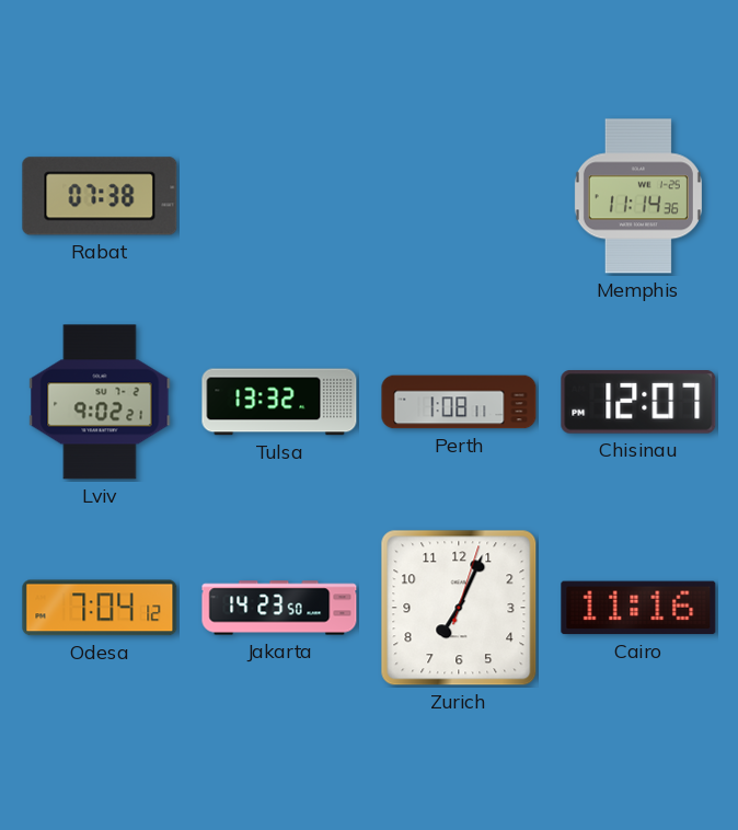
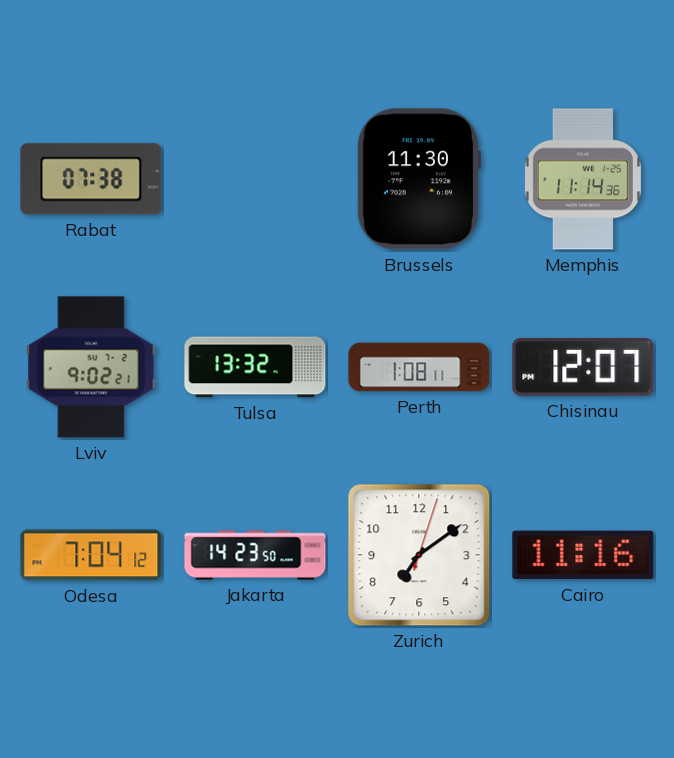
Brussels: none -> 11:30 (419, 179)
Zurich: 7:04 -> 7:09 (419, 555)
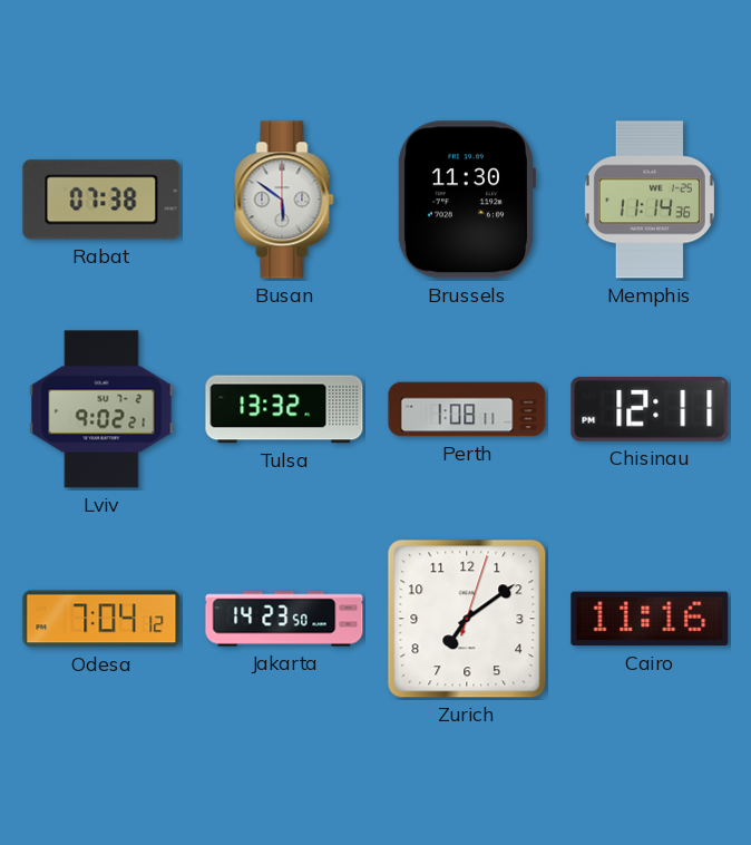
Busan: none -> 5:51 (284, 200)
Chisinau: 12:07 -> 12:11 (650, 410)
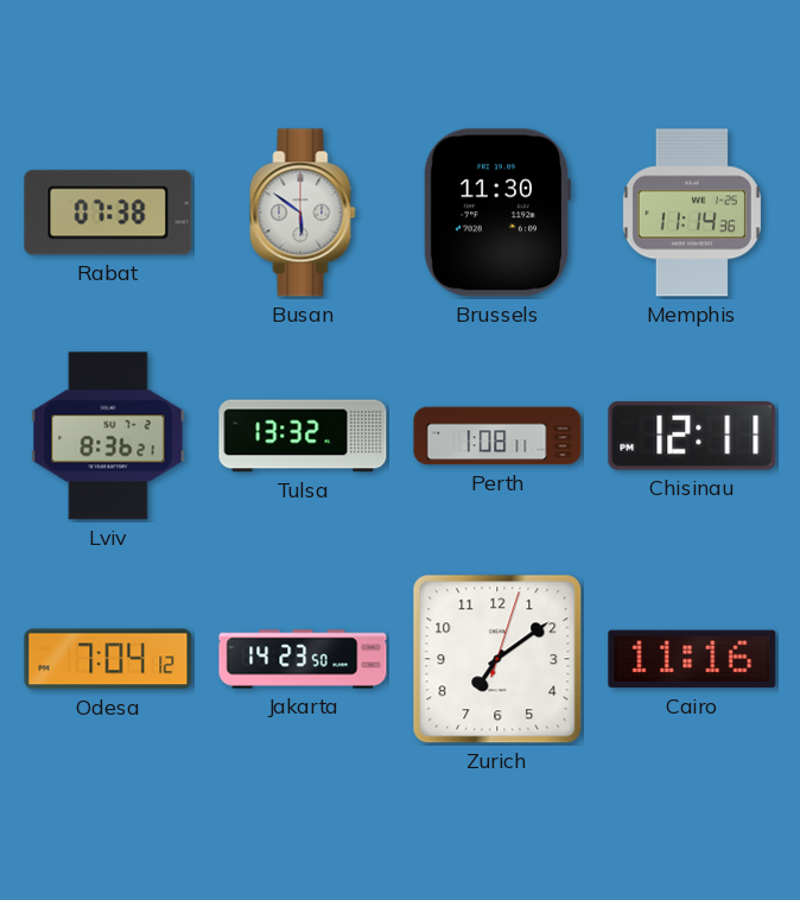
Lviv: 9:02 -> 8:36 (108, 436)
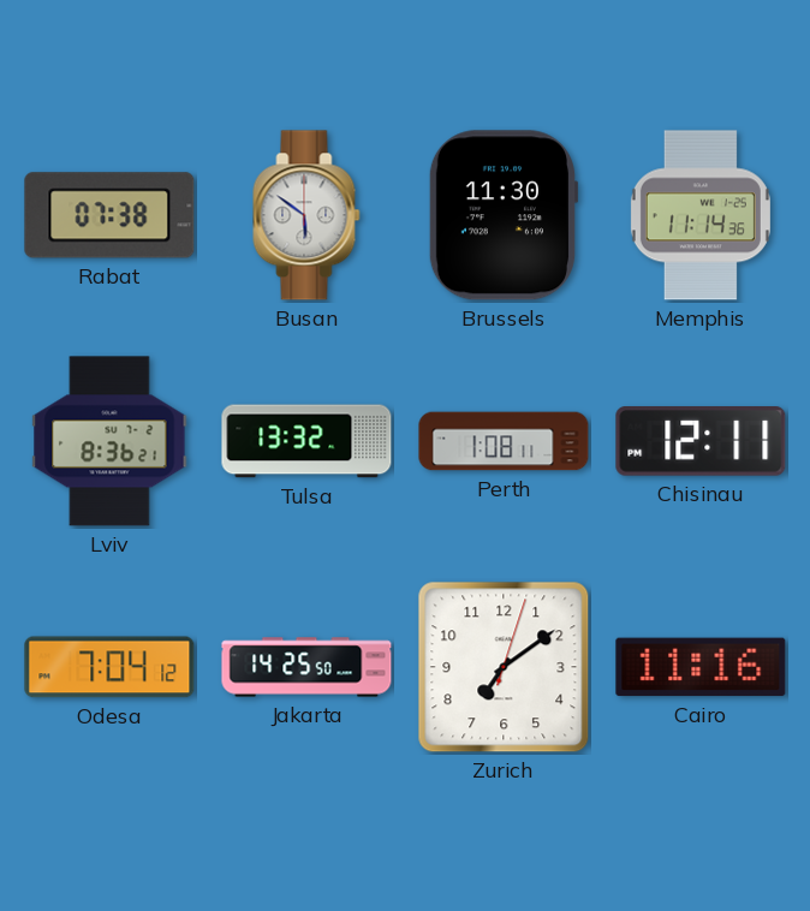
Jakarta: 14:23 -> 14:25 (306, 667)
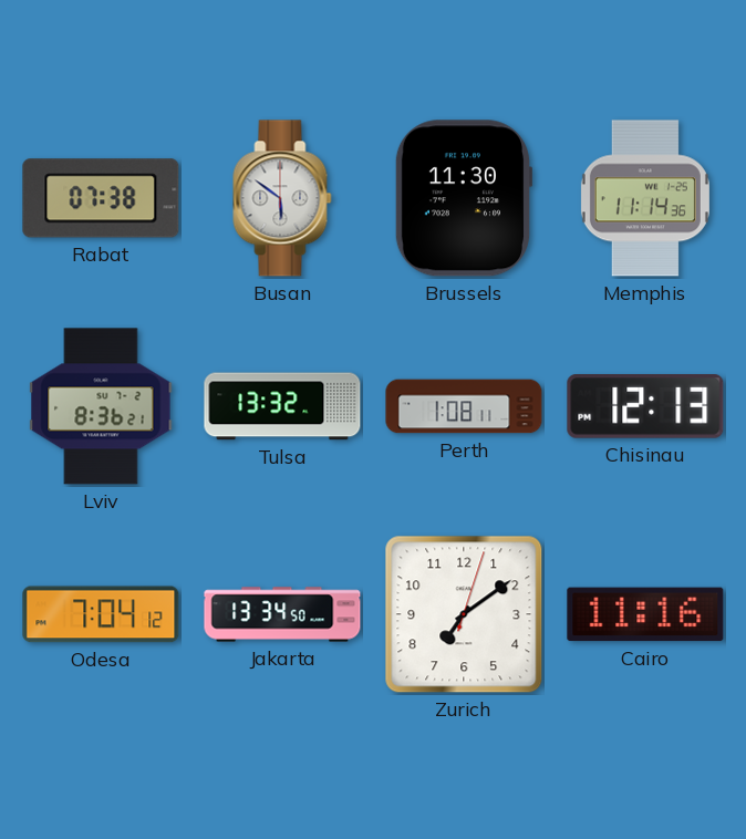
Chisinau: 12:11 -> 12:13 (645, 407)
Jakarta: 14:25 -> 13:34 (282, 614)
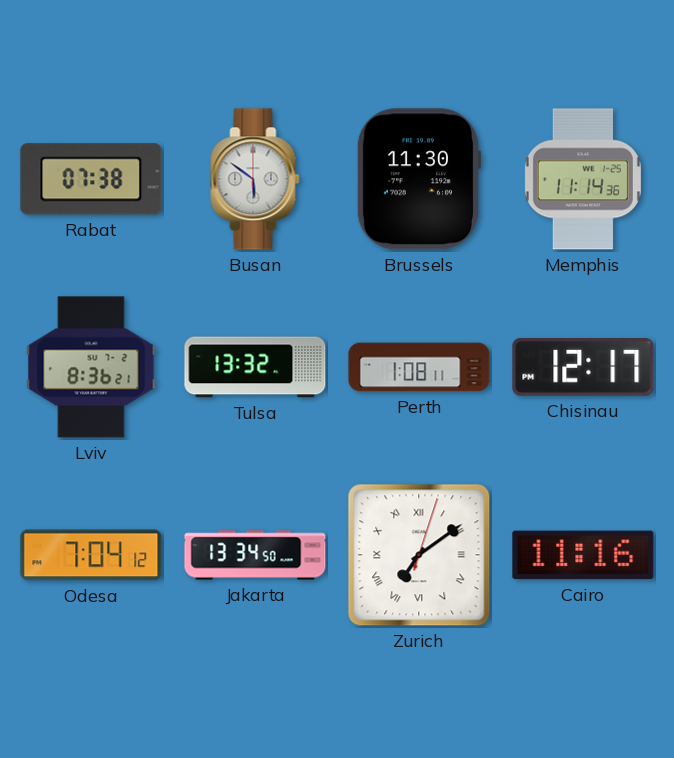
Chisinau: 12:13 -> 12:17 (583, 368)
Zurich numerals: Arabic -> Roman (419, 555)
